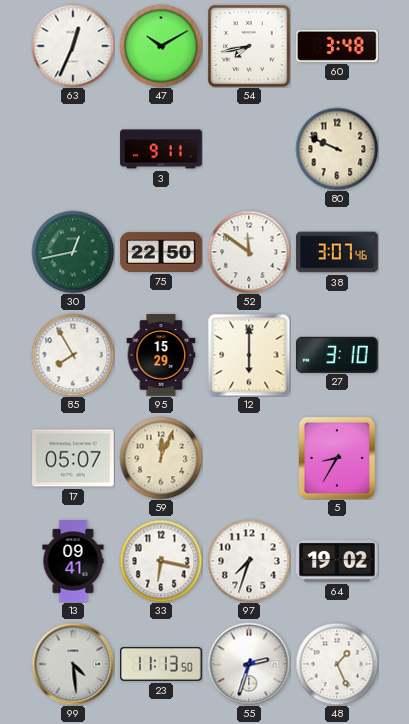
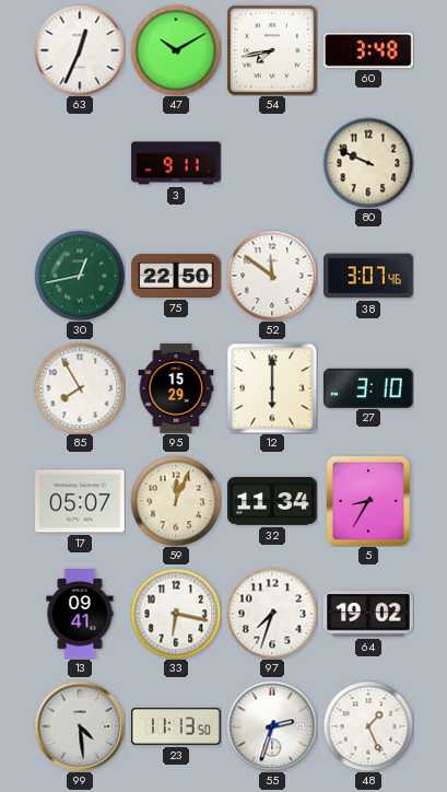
32: none -> 11:34 (272, 502)
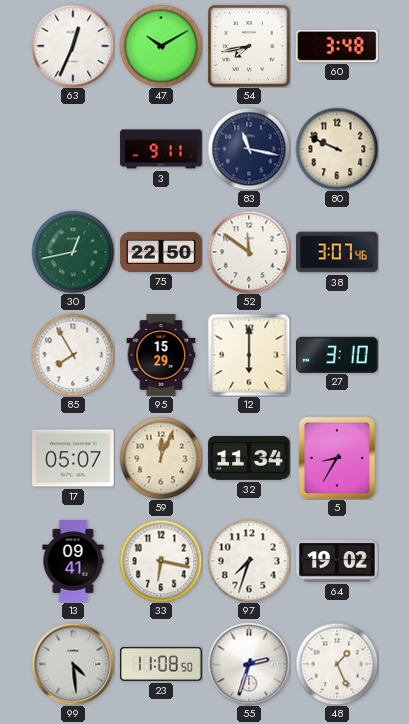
83: none -> 11:17 (249, 149)
23: 11:13 -> 11:08 (161, 664)
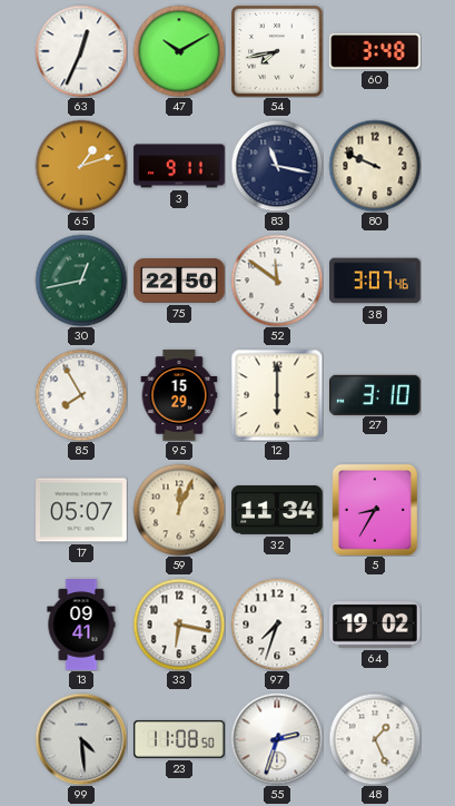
65: none -> 1:12 (81, 166)
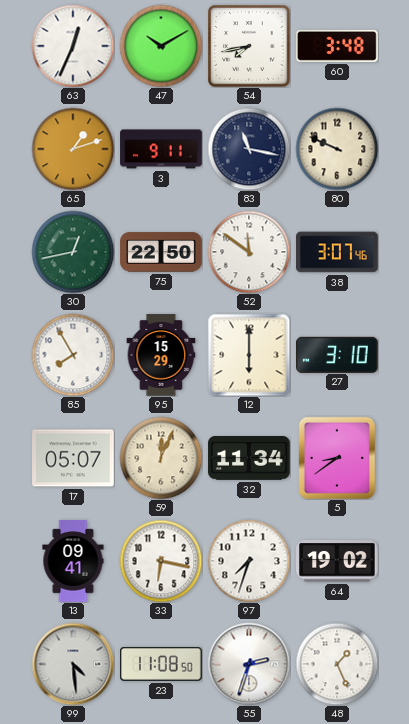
5: 8:35 -> 8:39 (337, 458)
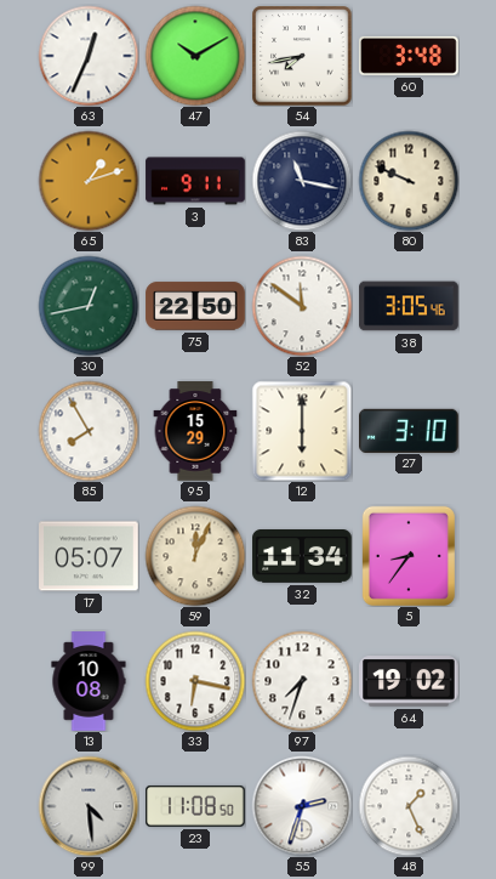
38: 3:07 -> 3:05 (409, 306)
5: 8:39 -> 8:36 (409, 556)
13: 09:41 -> 10:08 (89, 681)
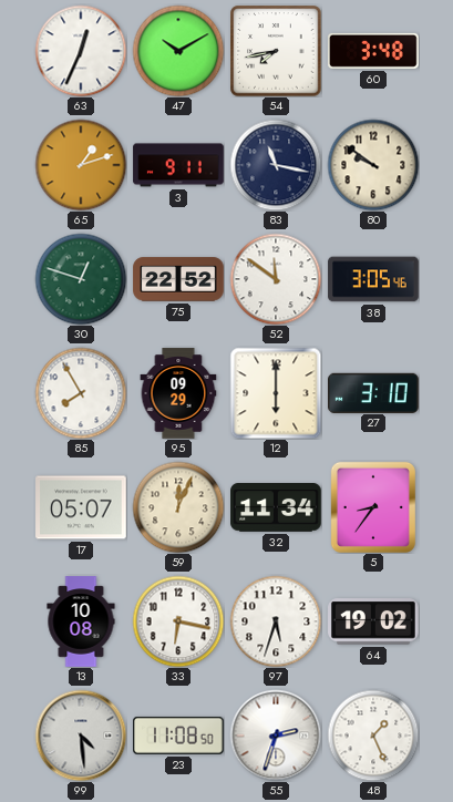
80: 9:49 -> 9:51 (373, 165)
30: 12:43 -> 12:48 (81, 279)
75: 22:50 -> 22:52 (178, 279)
95: 15:29 -> 09:29 (178, 393)
97: 7:33 -> 5:33 (276, 621)
